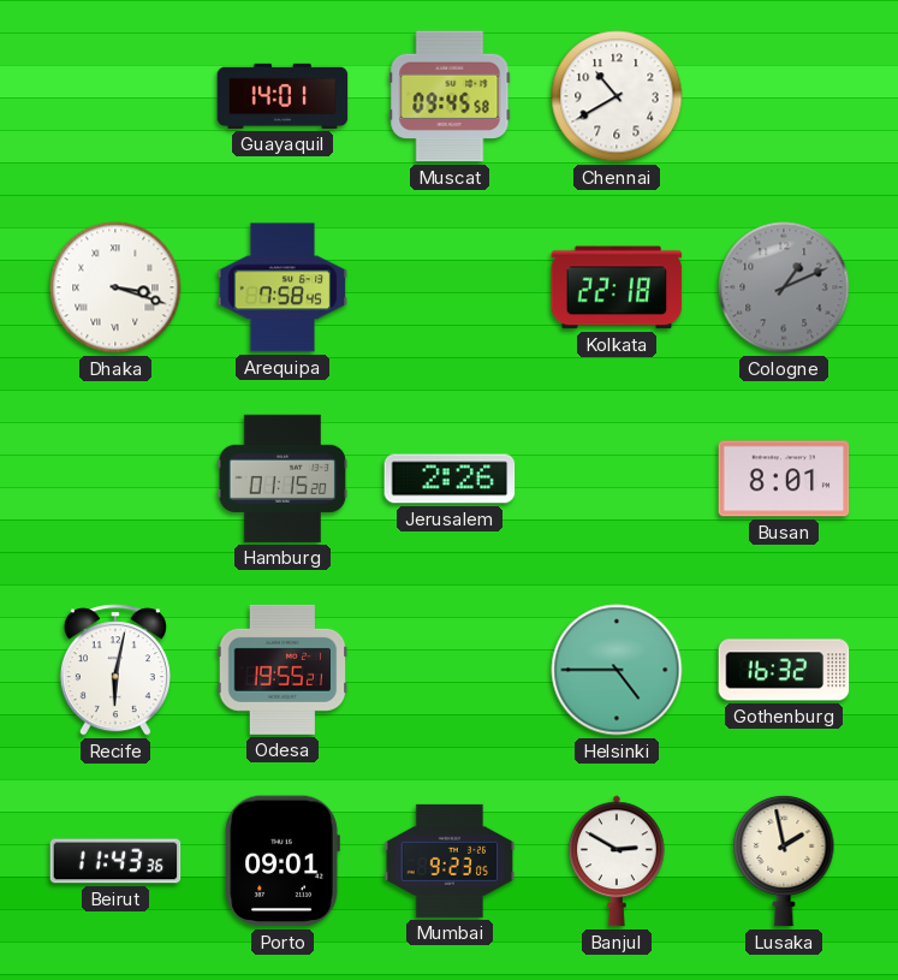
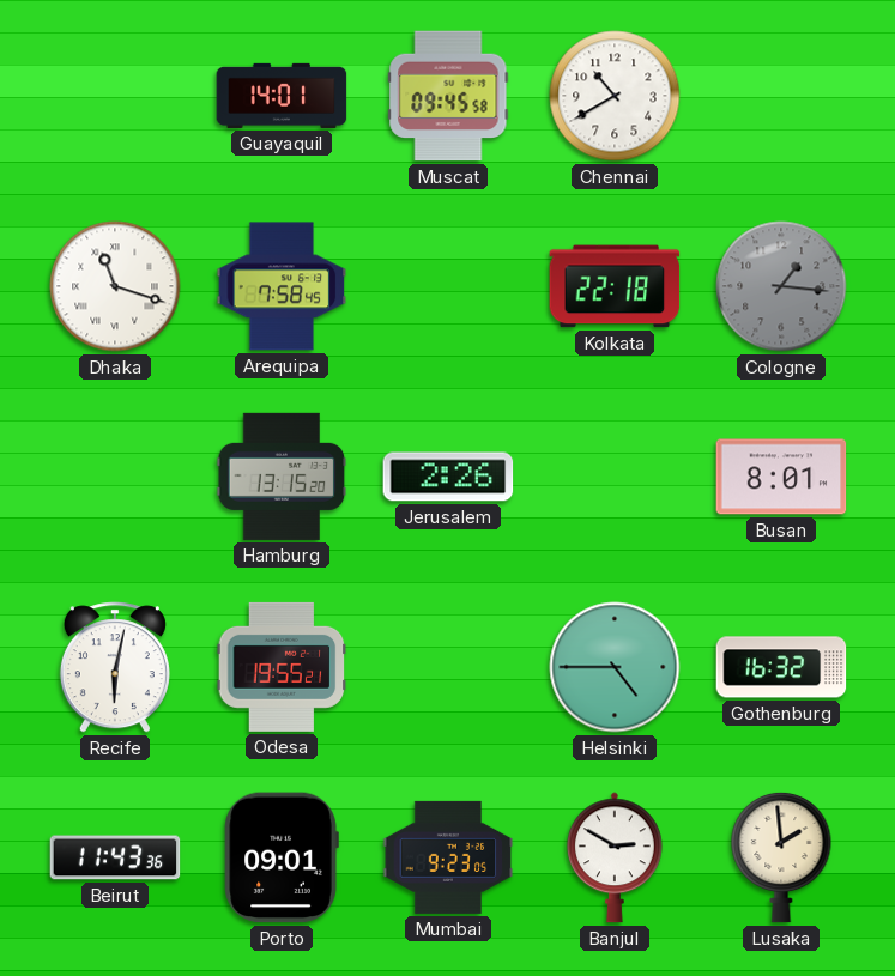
Dhaka: 3:18 -> 11:18 (115, 286)
Cologne: 1:11 -> 1:16 (781, 286)
Hamburg: 01:15 -> 13:15 (282, 477)
Lusaka: 1:58 -> 1:59 (781, 857)
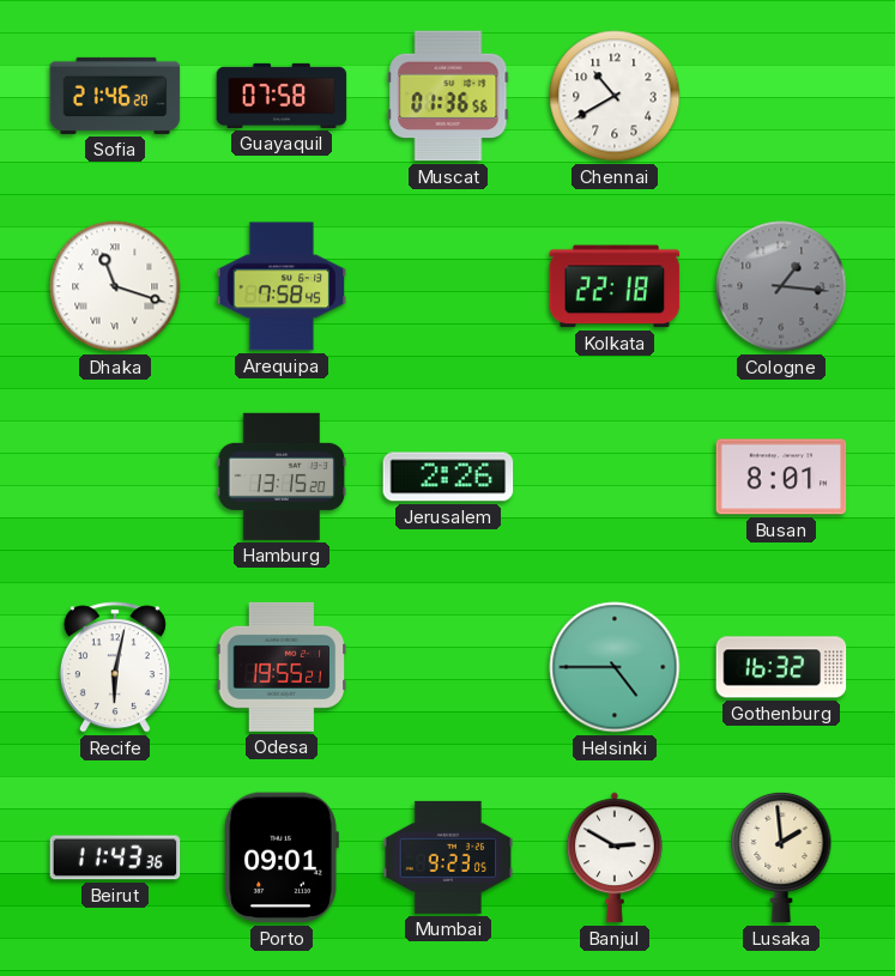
Sofia: none -> 21:46 (115, 96)
Guayaquil: 14:01 -> 07:58 (282, 96)
Muscat: 09:45 -> 01:36 (448, 96)
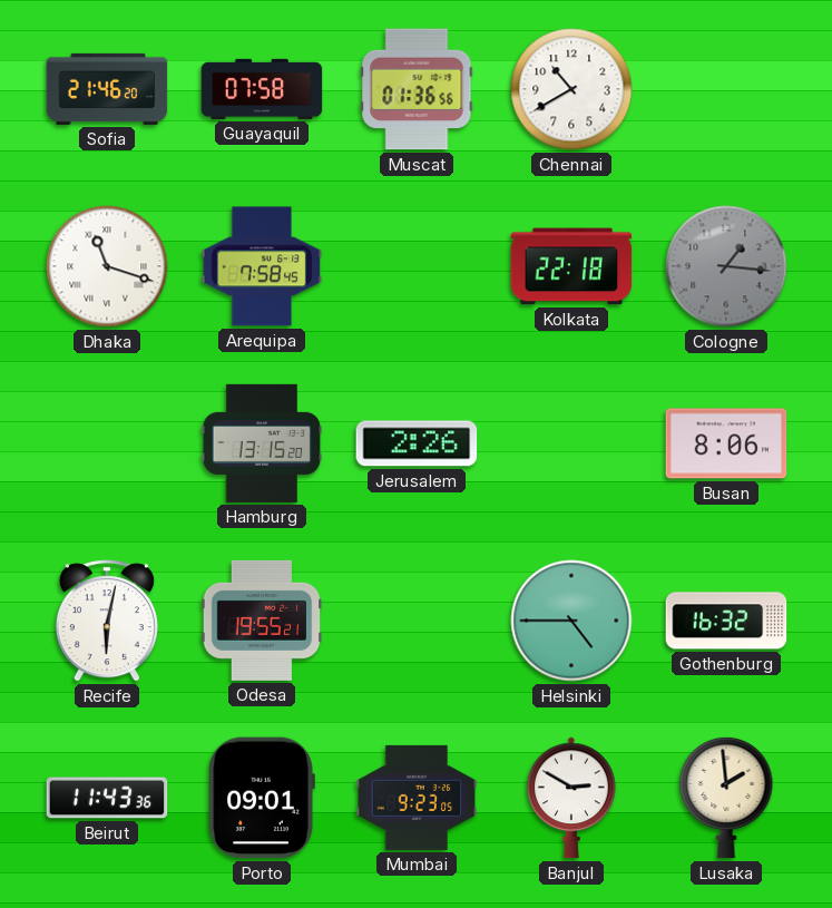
Busan: 8:01 -> 8:06 (726, 443)
